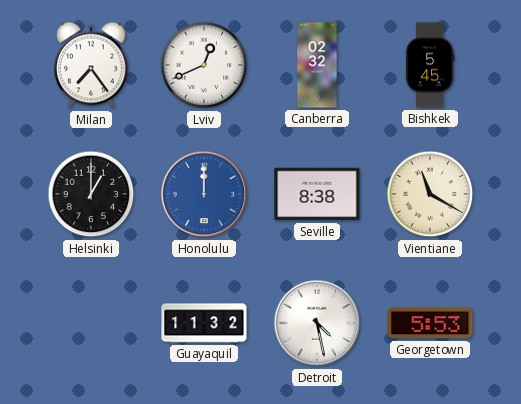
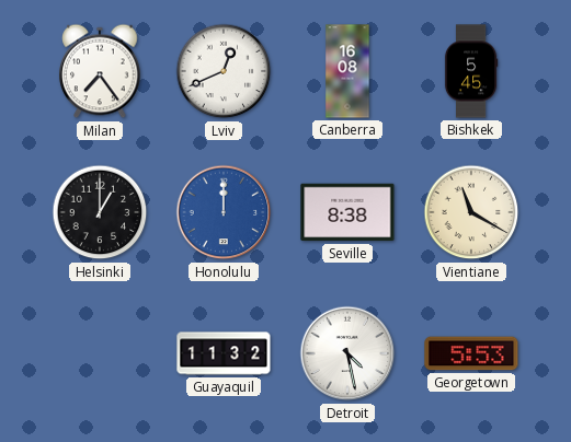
Canberra: 02:32 -> 16:08 (347, 71)
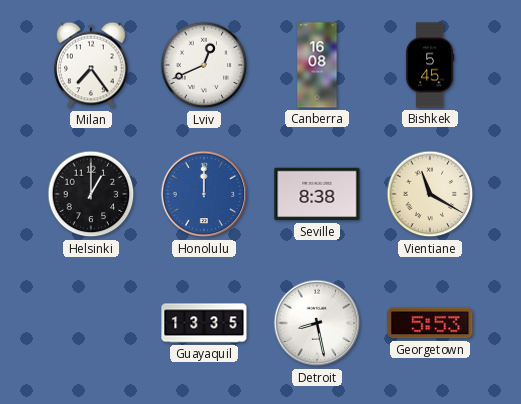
Guayaquil: 11:32 -> 13:35 (204, 323)
Detroit: 4:28 -> 8:28 (317, 323)
